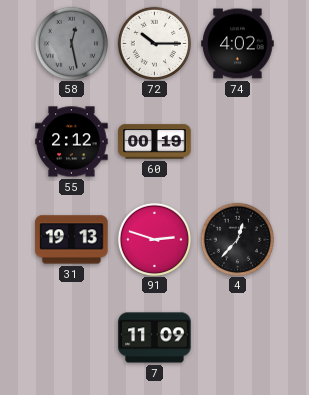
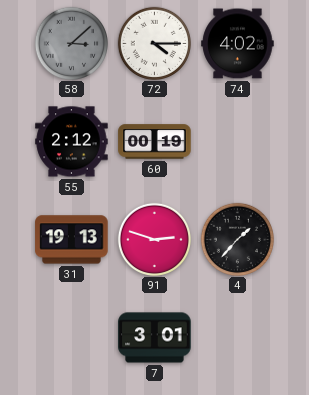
58: 12:28 -> 3:08 (71, 43)
72: 10:15 -> 4:15 (154, 43)
4: 12:37 -> 1:37 (237, 239)
7: 11:09 -> 3:01 (155, 338)
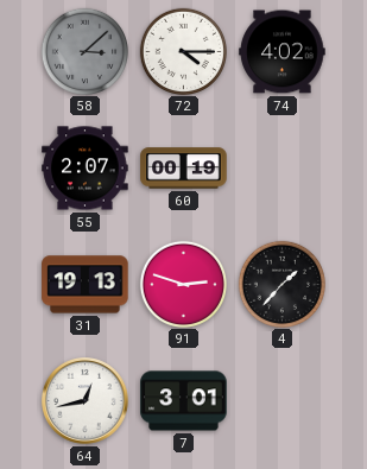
55: 2:12 -> 2:07 (86, 169)
64: none -> 12:43 (86, 401)
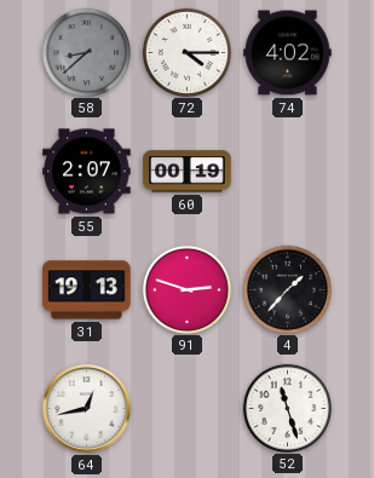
58: 3:08 -> 8:38 (86, 52)
7: 3:01 -> none (184, 401)
52: none -> 11:27 (287, 408)
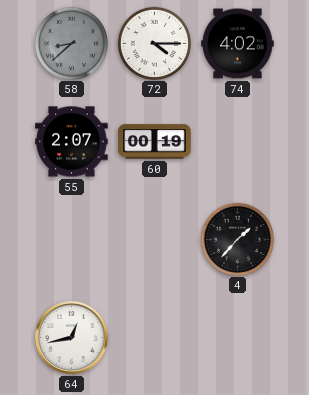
31: 19:13 -> none (87, 290)
91: 2:48 -> none (186, 289)
52: 11:27 -> none (287, 408)
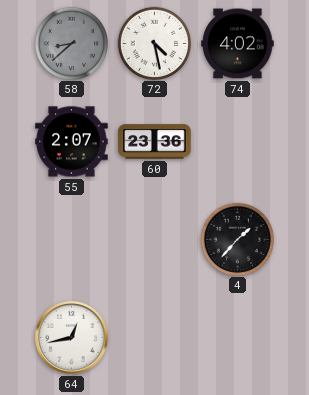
72: 4:15 -> 4:28 (154, 43)
60: 00:19 -> 23:36 (155, 142)
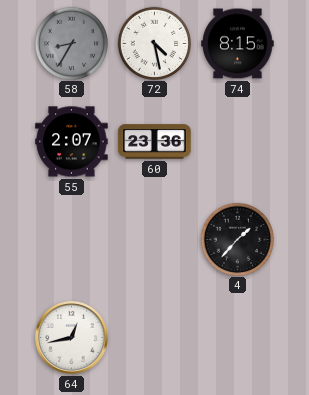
58: 8:38 -> 8:35 (71, 43)
74: 4:02 -> 8:15 (238, 44)
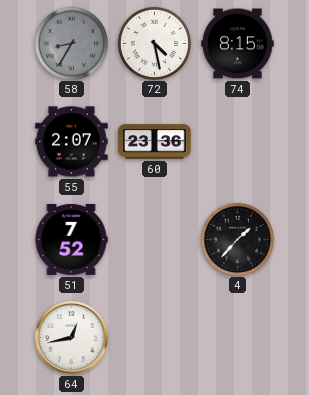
51: none -> 7:52 (71, 239)
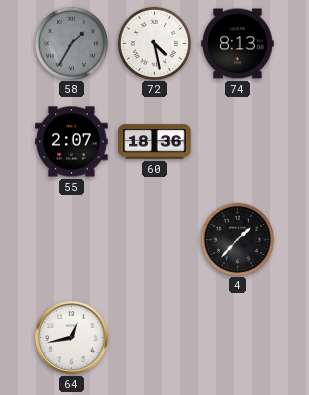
58: 8:35 -> 1:35 (71, 43)
74: 8:15 -> 8:13 (238, 44)
60: 23:36 -> 18:36 (155, 142)
51: 7:52 -> none (71, 239)
